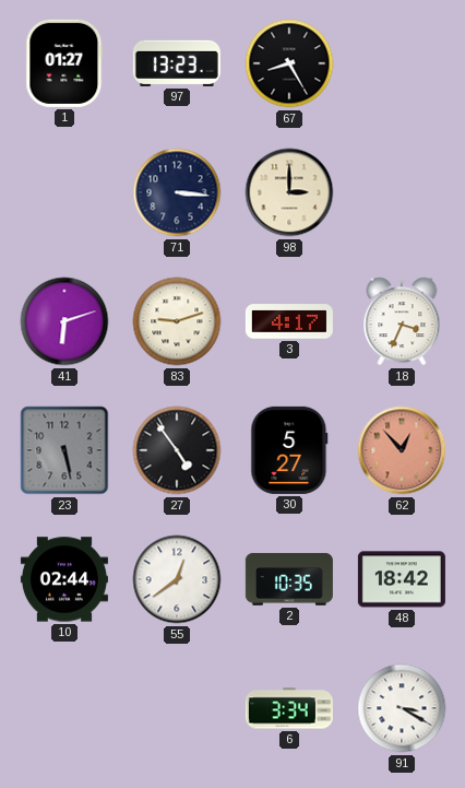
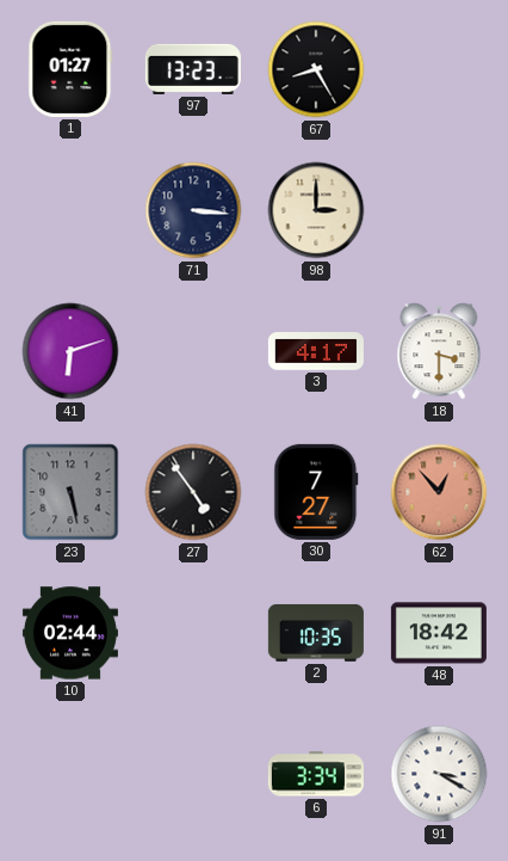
83: 9:12 -> none (177, 321)
18: 3:34 -> 3:30 (439, 351)
30: 5:27 -> 7:27 (316, 492)
55: 12:39 -> none (177, 579)
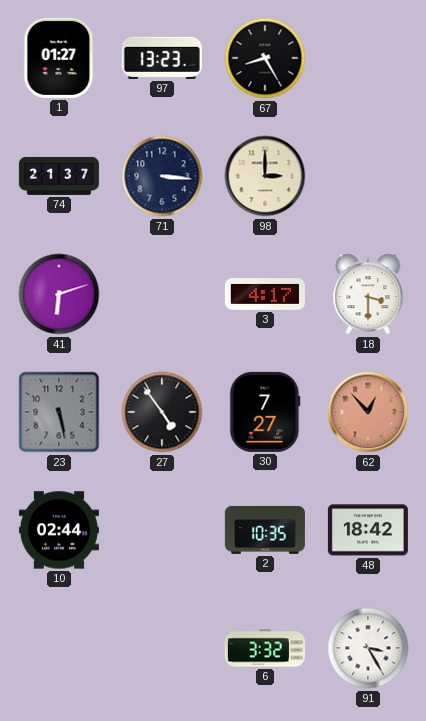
74: none -> 21:37 (59, 176)
6: 3:34 -> 3:32 (265, 648)
91: 3:20 -> 3:25 (368, 648)
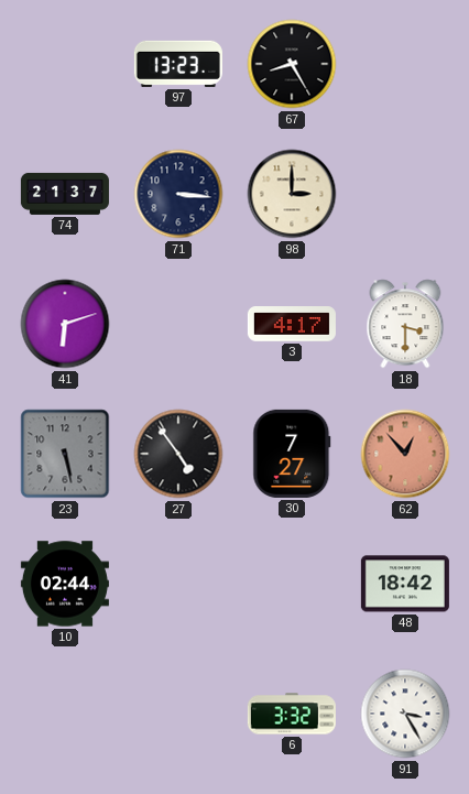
1: 01:27 -> none (59, 58)
2: 10:35 -> none (265, 530)
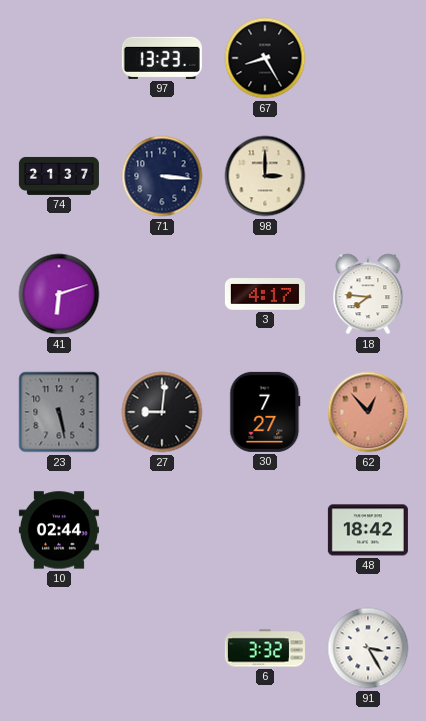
18: 3:30 -> 7:46 (368, 294)
27: 4:54 -> 9:01 (162, 412)
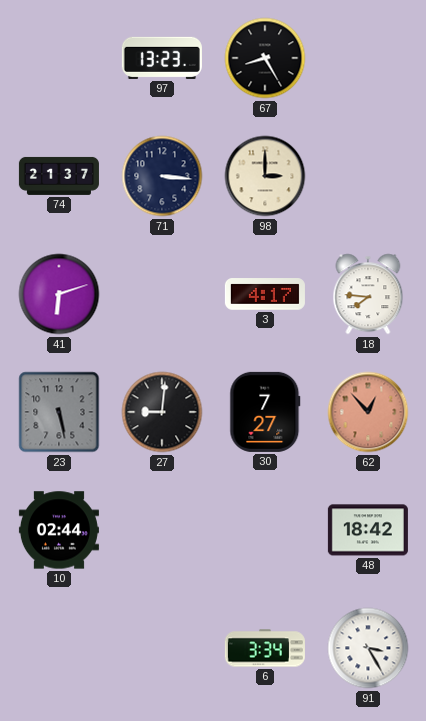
6: 3:32 -> 3:34 (265, 648)
